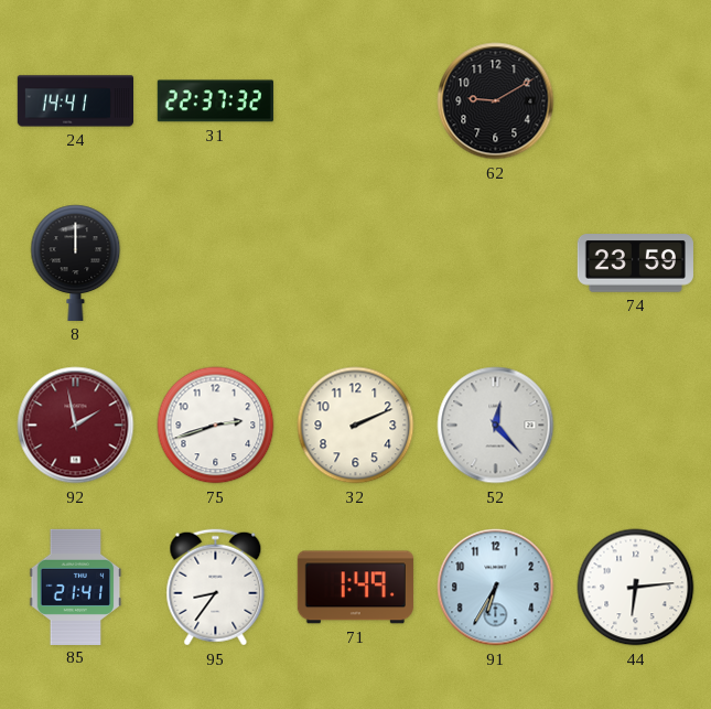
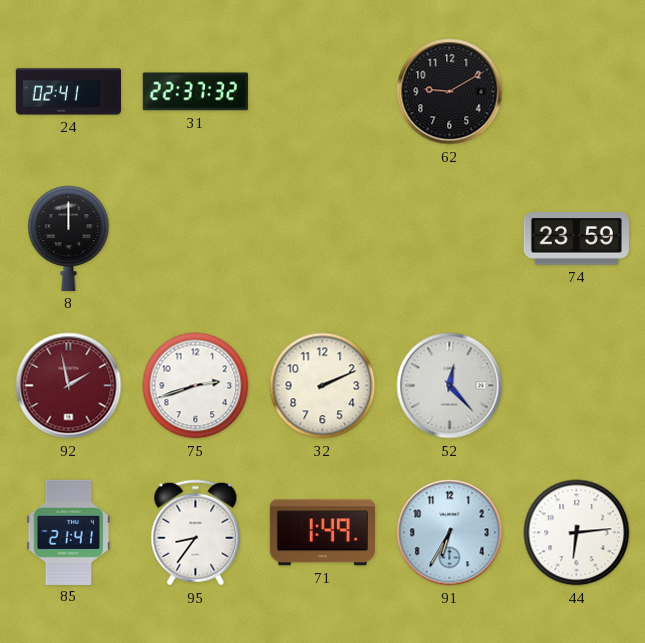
24: 14:41 -> 02:41 (68, 92)
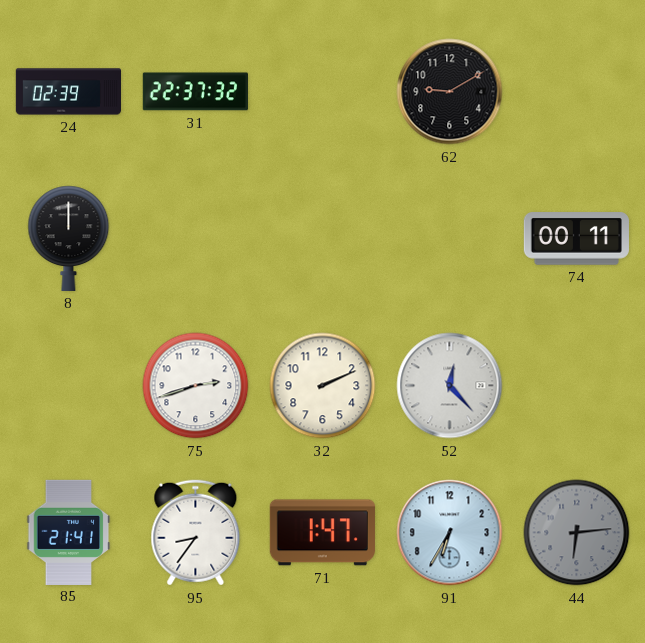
24: 02:41 -> 02:39 (68, 92)
74: 23:59 -> 00:11 (576, 239)
92: 1:58 -> none (69, 386)
71: 1:49 -> 1:47 (322, 533)
44 dial: white -> grey (577, 533)
